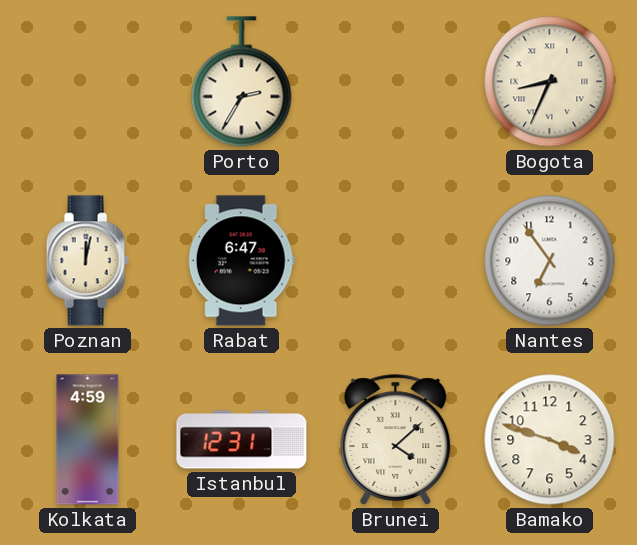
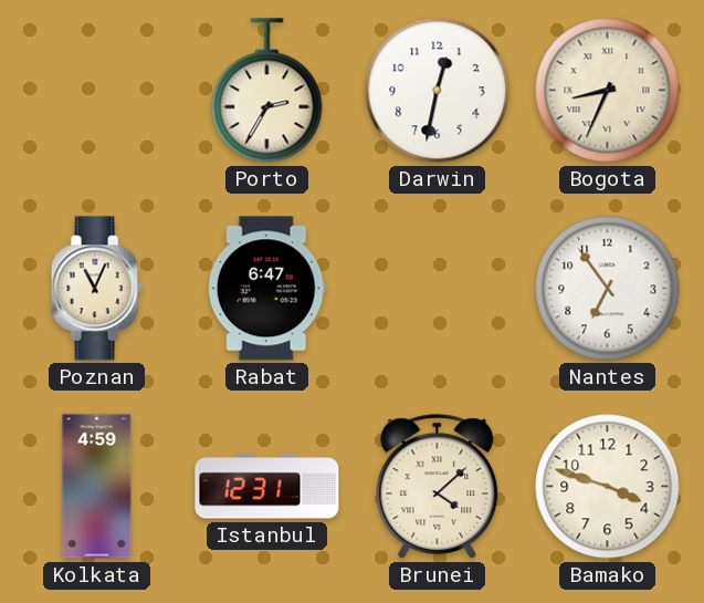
Darwin: none -> 12:32 (438, 91)
Poznan: 12:02 -> 11:04 (96, 289)
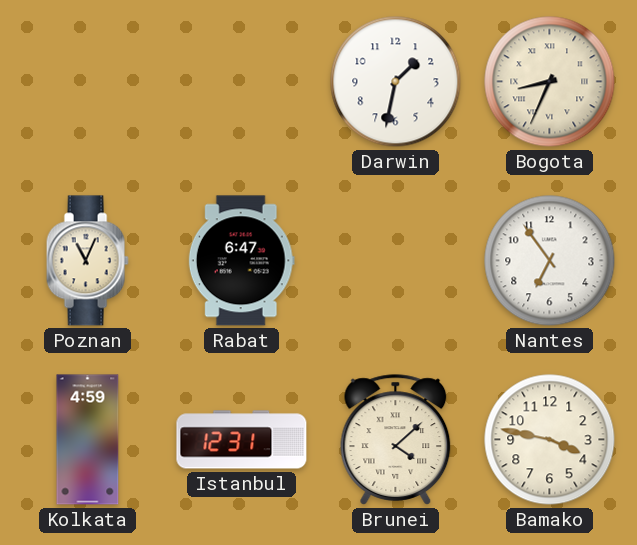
Porto: 2:35 -> none (267, 91)
Darwin: 12:32 -> 1:32 (396, 82)
Bamako: 3:48 -> 3:47 (550, 440)
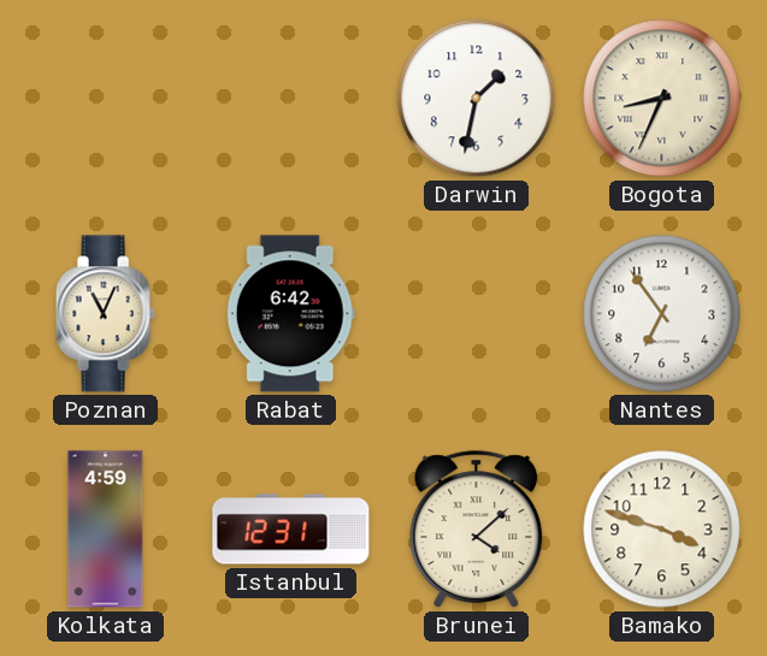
Rabat: 6:47 -> 6:42 (290, 314)
Bamako: 3:47 -> 3:48 (662, 530)
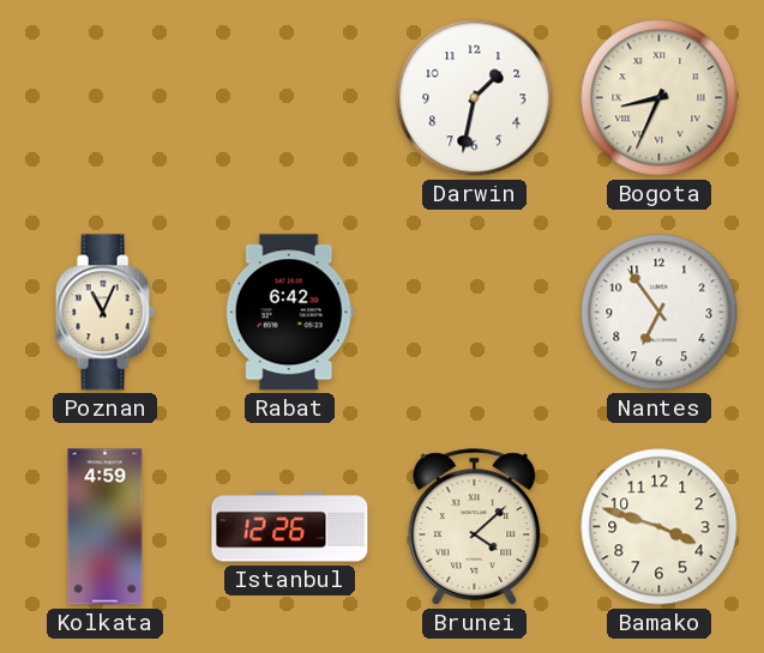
Istanbul: 12:31 -> 12:26 (290, 527)
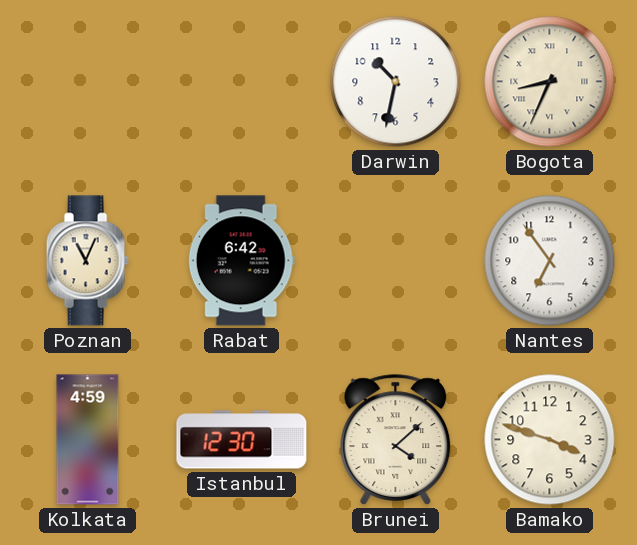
Darwin: 1:32 -> 10:32 (396, 82)
Istanbul: 12:26 -> 12:30 (242, 440)
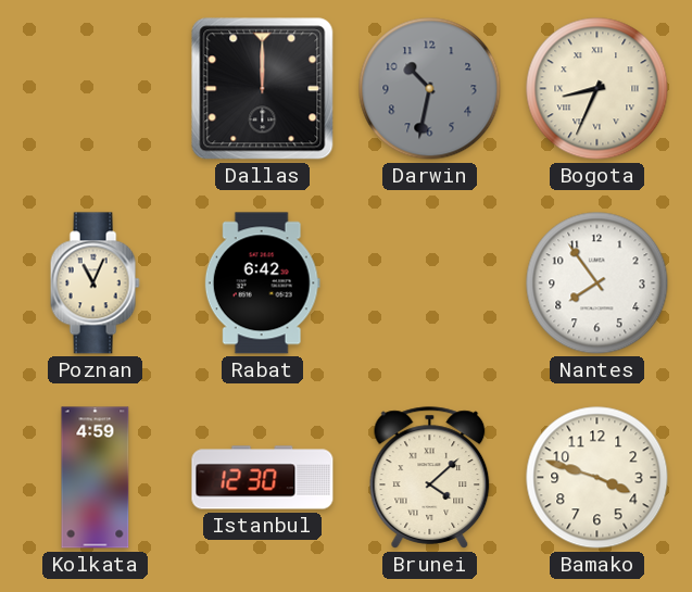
Dallas: none -> 12:00 (263, 89)
Darwin dial: white -> grey (430, 89)
Nantes: 6:54 -> 7:54 (597, 284)
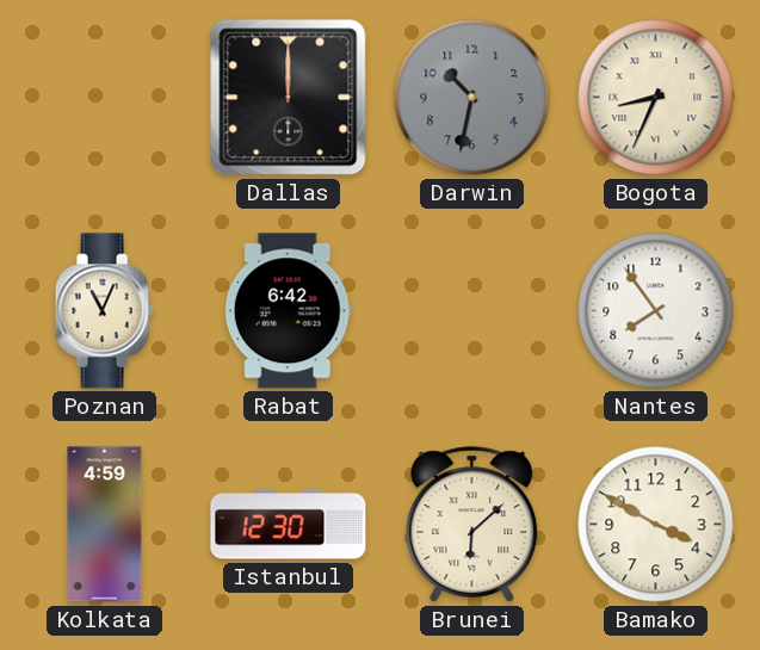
Brunei: 4:08 -> 6:08 (472, 525)
Bamako: 3:48 -> 3:50 (656, 525)
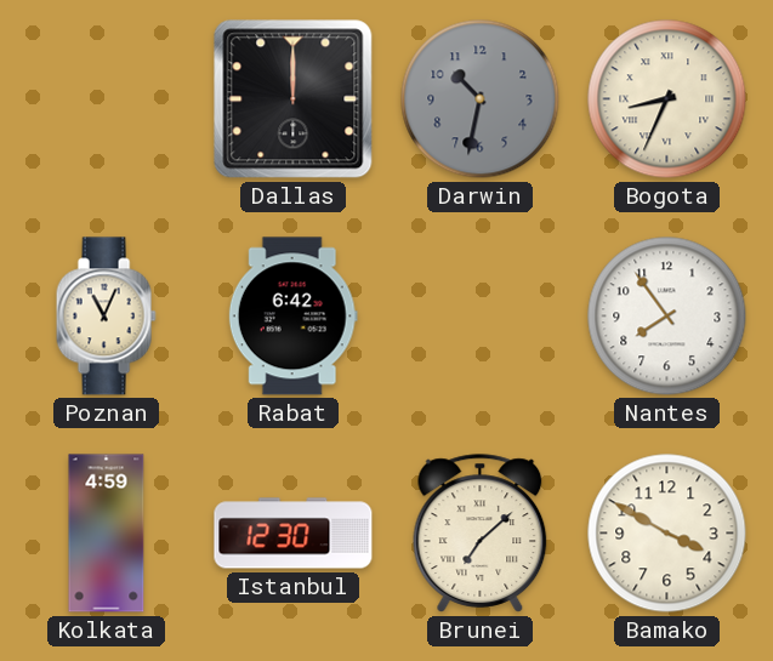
Brunei: 6:08 -> 7:08 (481, 534)
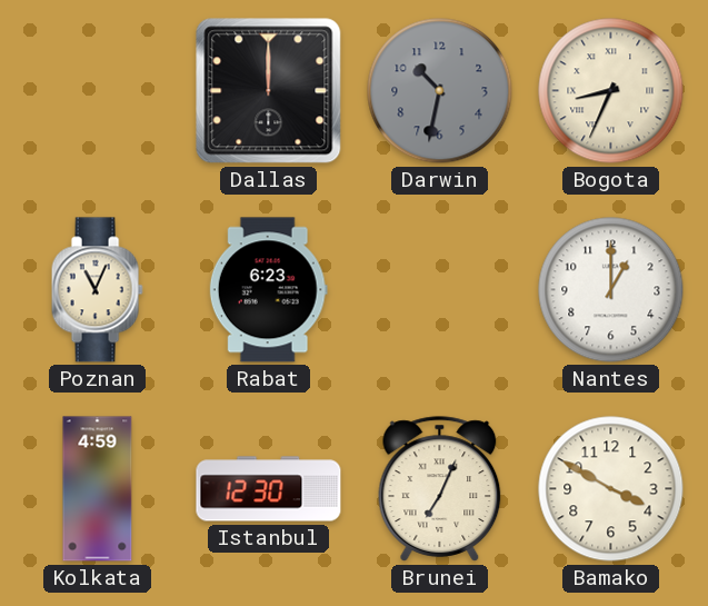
Rabat: 6:42 -> 6:23 (268, 290)
Nantes: 7:54 -> 1:00 (611, 290)
Brunei: 7:08 -> 7:04 (440, 489)
